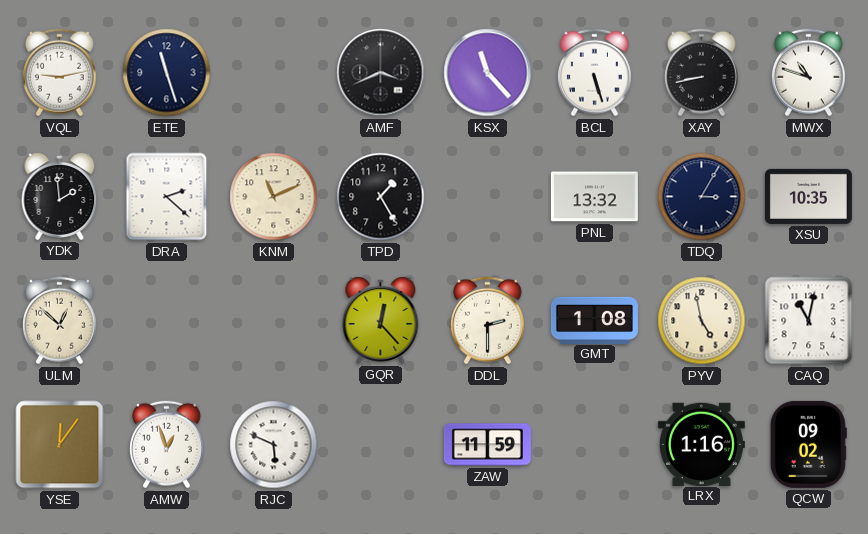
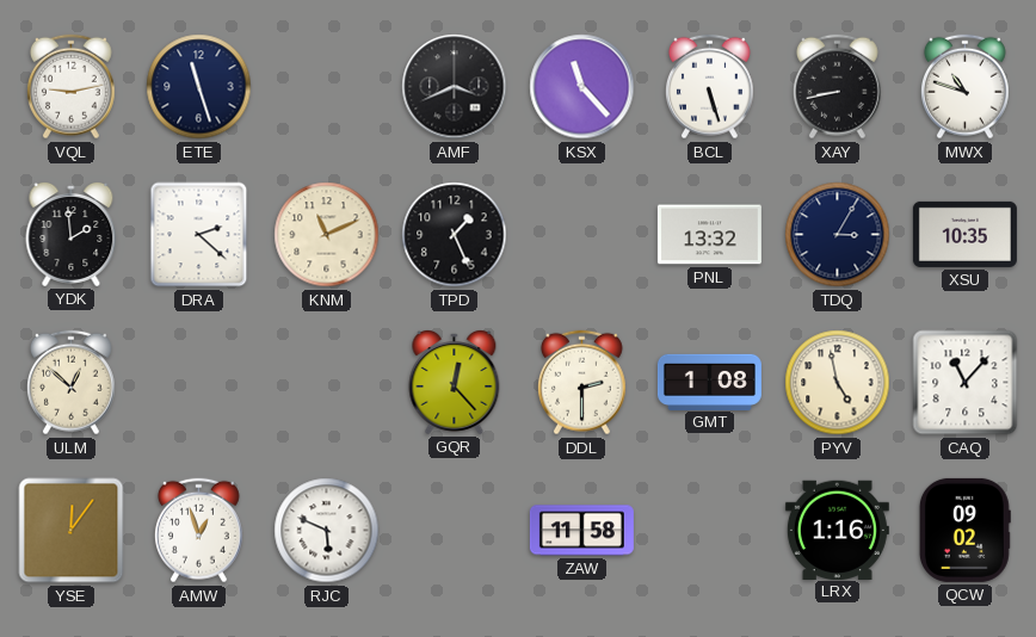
TPD: 1:25 -> 1:26 (455, 235)
CAQ: 11:02 -> 11:07 (966, 383)
ZAW: 11:59 -> 11:58 (581, 531)
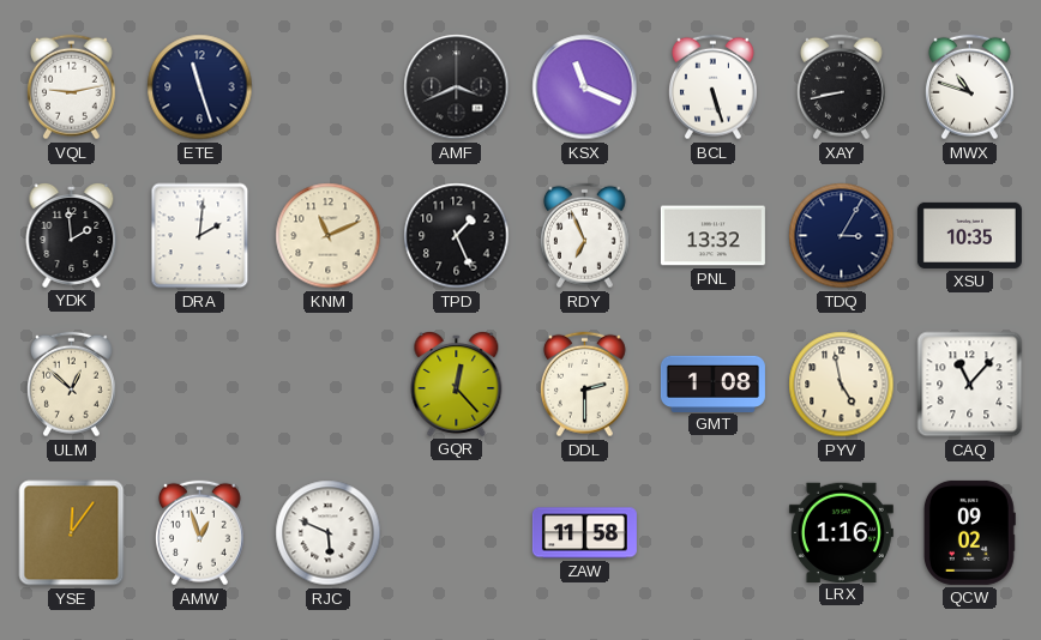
KSX: 11:23 -> 11:19 (585, 87)
DRA: 2:22 -> 2:01 (200, 236)
RDY: none -> 6:56 (584, 236)
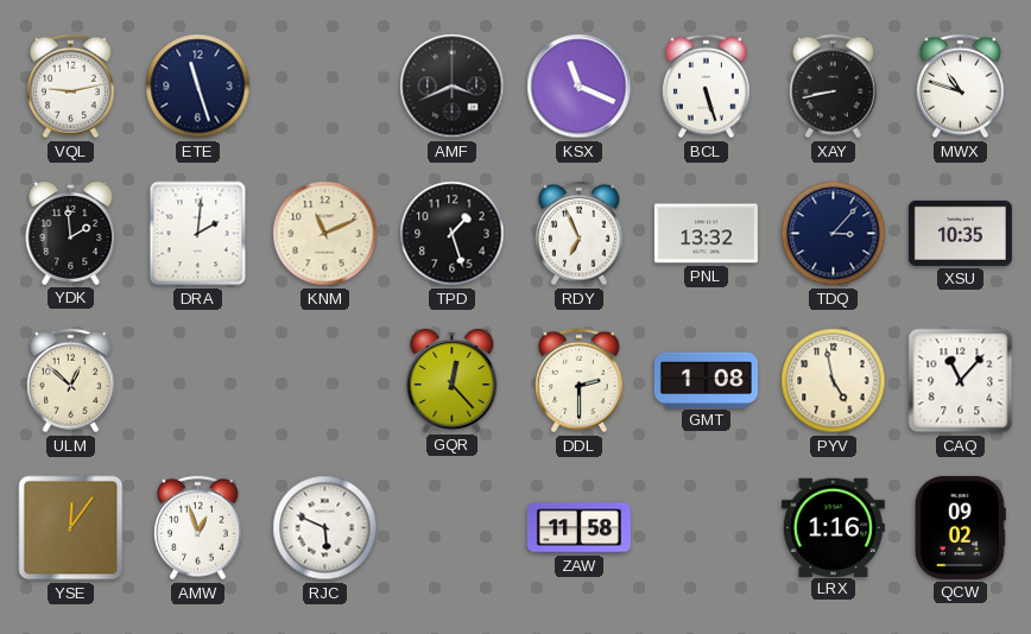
TPD: 1:26 -> 1:27 (453, 234)
TDQ: 3:05 -> 3:07 (834, 234)
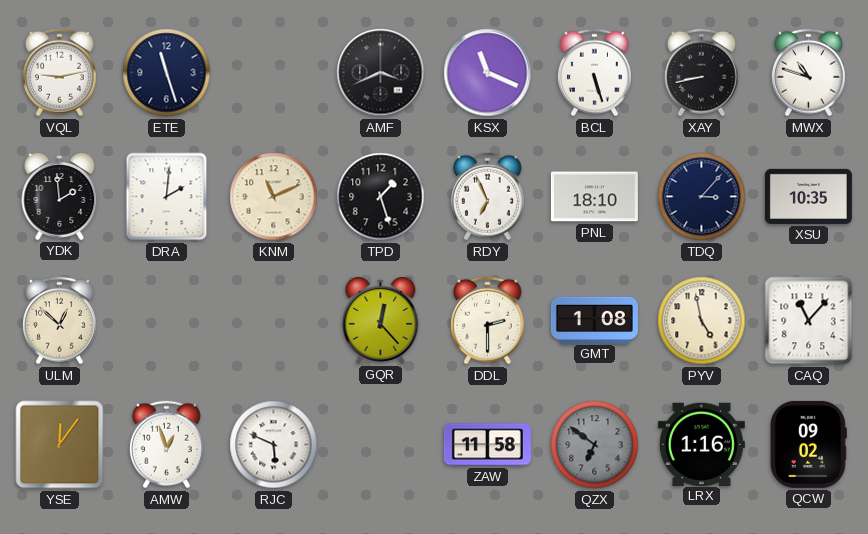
PNL: 13:32 -> 18:10 (594, 197)
QZX: none -> 6:51 (595, 445)
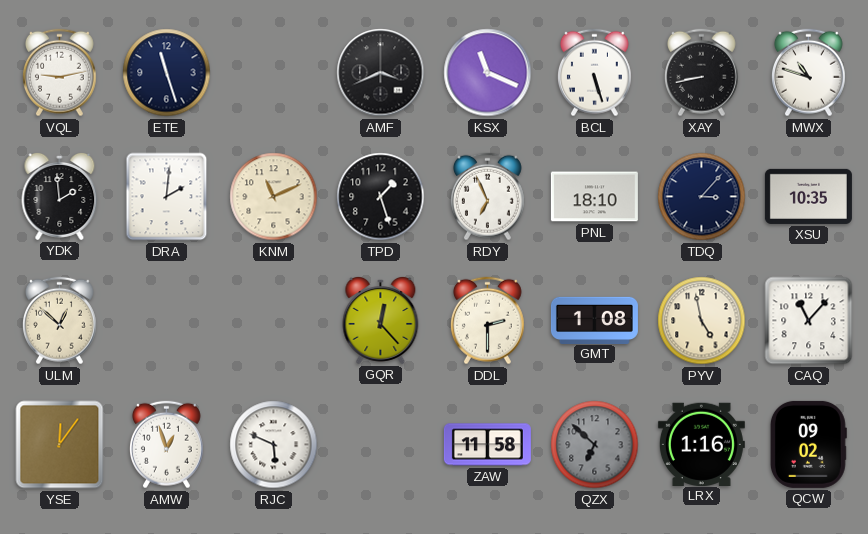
QZX: 6:51 -> 6:52 (595, 445)
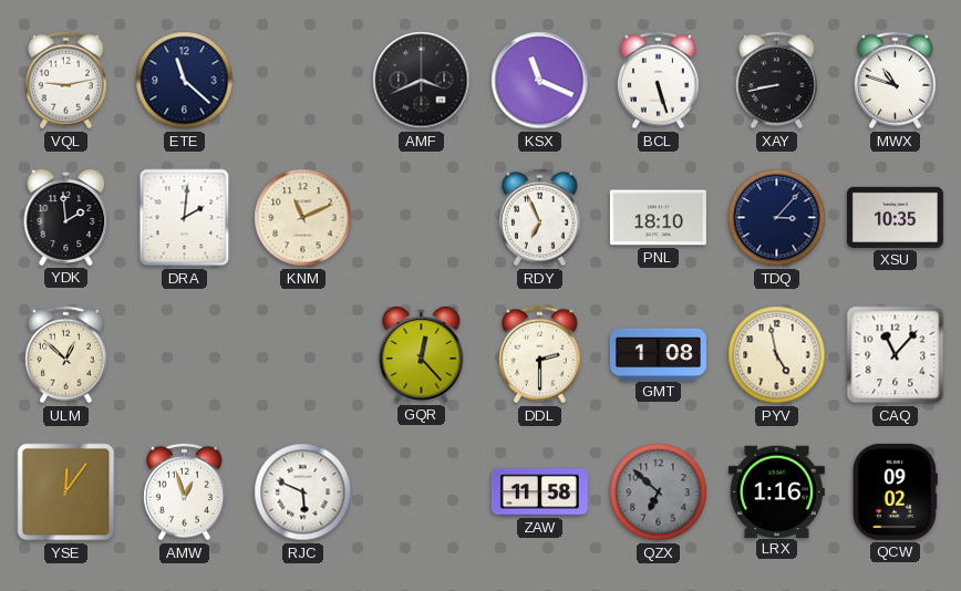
ETE: 11:27 -> 11:22 (185, 81)
TPD: 1:27 -> none (381, 197)
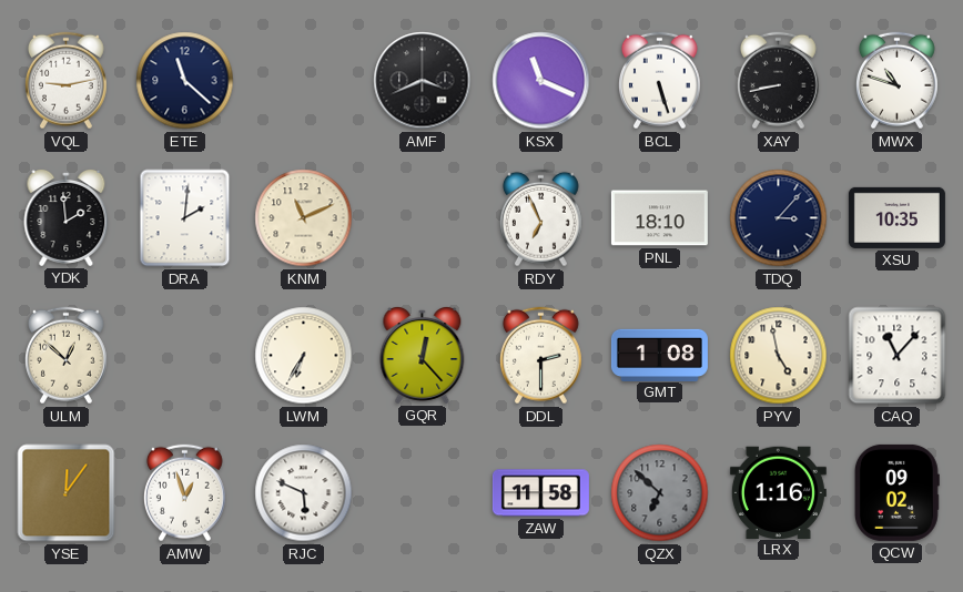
LWM: none -> 6:35 (304, 356)
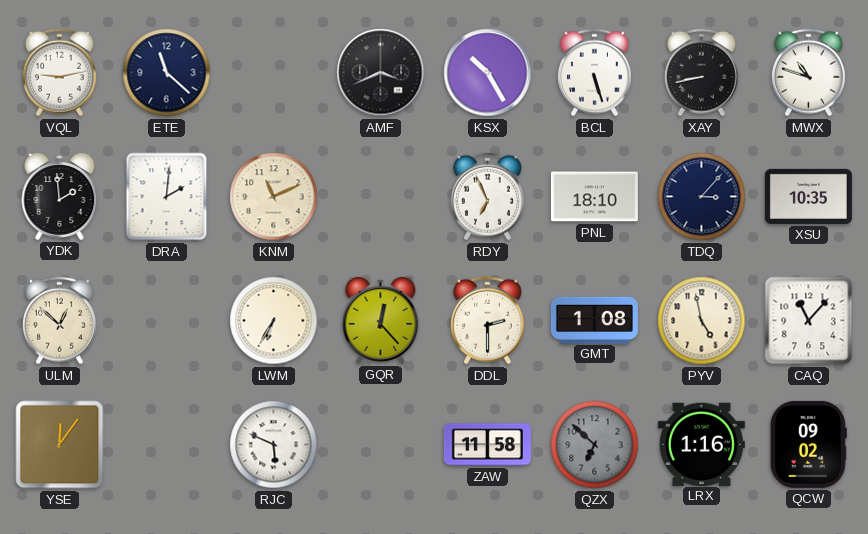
KSX: 11:19 -> 10:25 (488, 73)
AMW: 12:57 -> none (184, 493)
